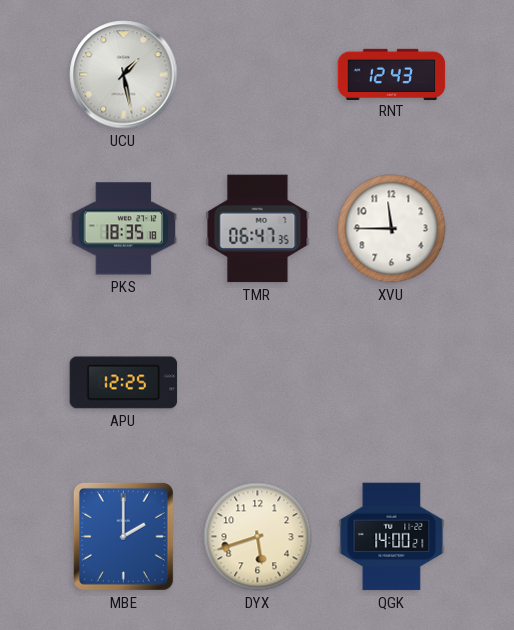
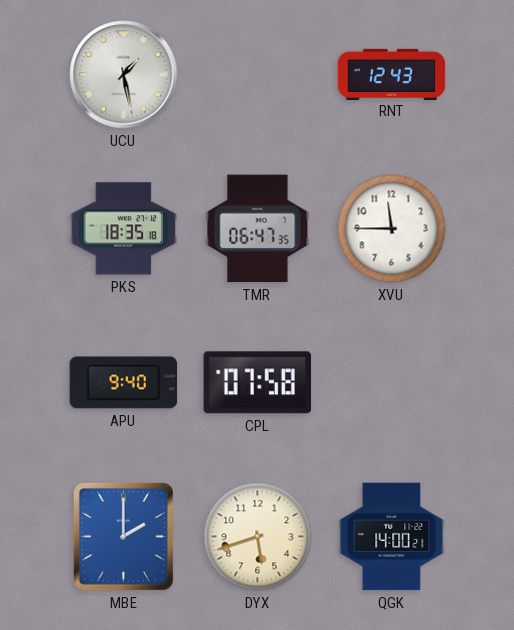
APU: 12:25 -> 9:40 (124, 383)
CPL: none -> 07:58 (257, 383)
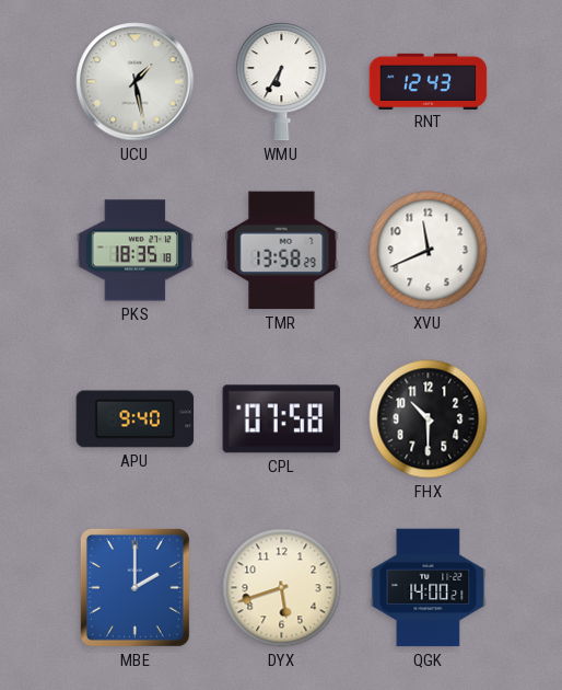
WMU: none -> 6:35 (282, 82)
TMR: 06:47 -> 13:58 (282, 251)
XVU: 11:45 -> 11:41 (429, 251)
FHX: none -> 10:30 (429, 419)
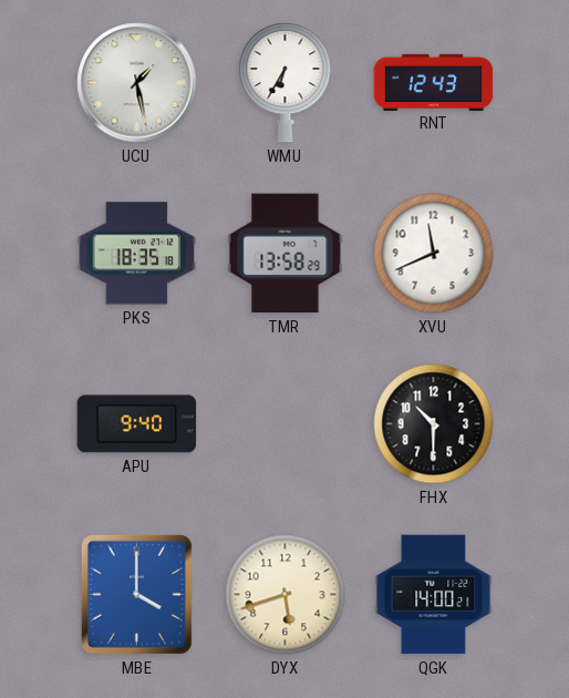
CPL: 07:58 -> none (281, 419)
MBE: 2:00 -> 4:00 (136, 594)
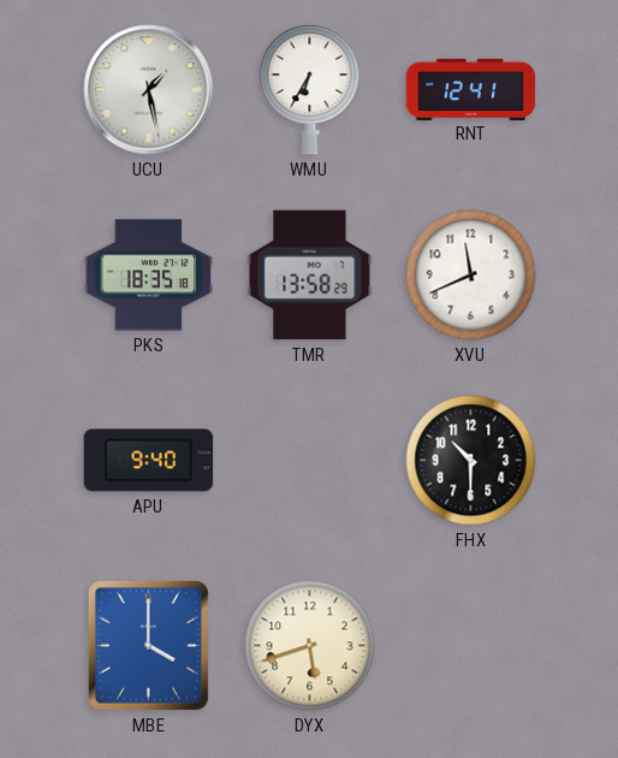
RNT: 12:43 -> 12:41 (471, 89)
QGK: 14:00 -> none (434, 595)
